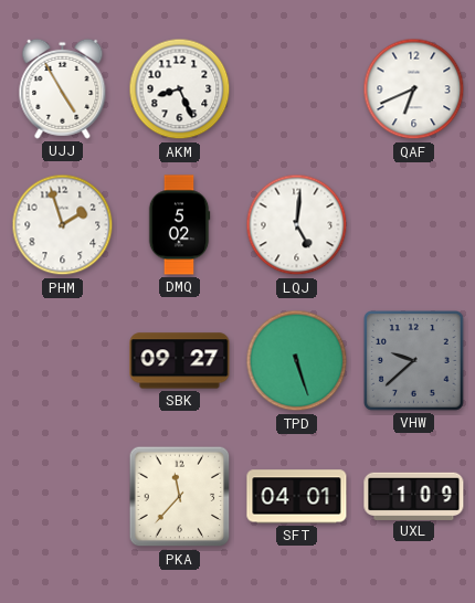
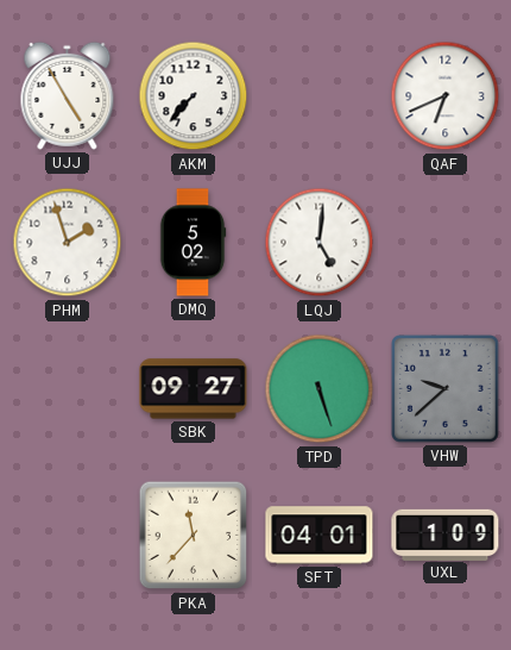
AKM: 8:26 -> 7:37 (194, 96)
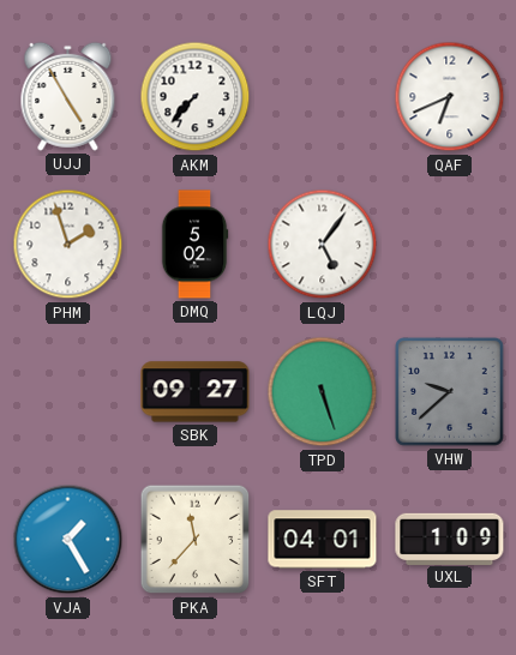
LQJ: 5:01 -> 5:06 (323, 245)
VJA: none -> 1:25 (68, 540)
